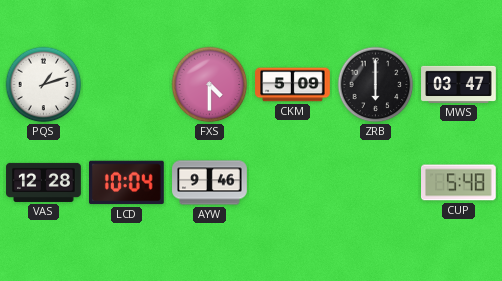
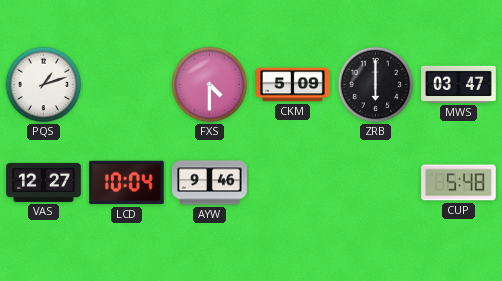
VAS: 12:28 -> 12:27 (44, 182)
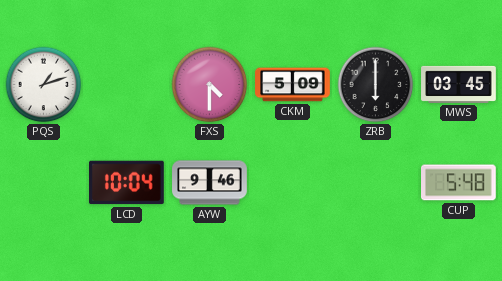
MWS: 03:47 -> 03:45 (459, 84)
VAS: 12:27 -> none (44, 182)
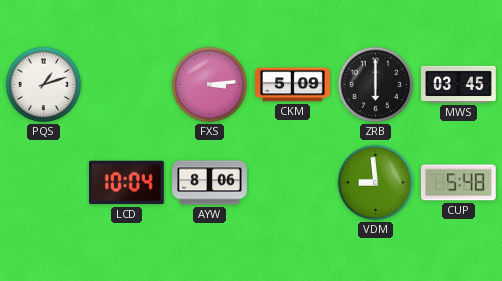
FXS: 4:30 -> 3:14 (210, 85)
AYW: 9:46 -> 8:06 (210, 183)
VDM: none -> 8:59 (376, 183)
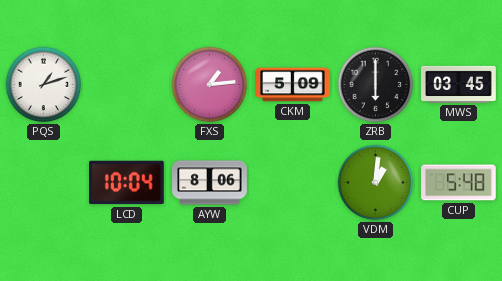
FXS: 3:14 -> 1:14 (210, 85)
VDM: 8:59 -> 1:01 (376, 183)
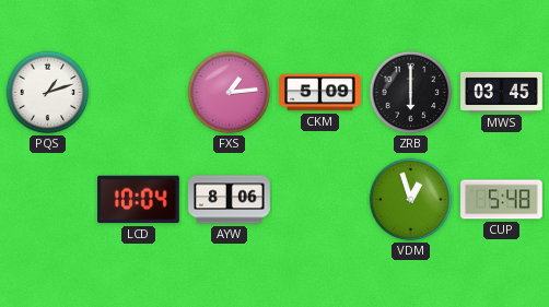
VDM: 1:01 -> 12:57 (411, 200)
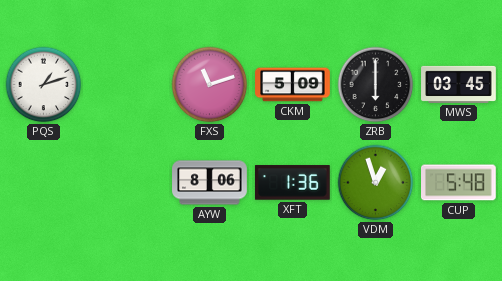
FXS: 1:14 -> 11:12 (210, 85)
LCD: 10:04 -> none (139, 200)
XFT: none -> 1:36 (292, 183)
